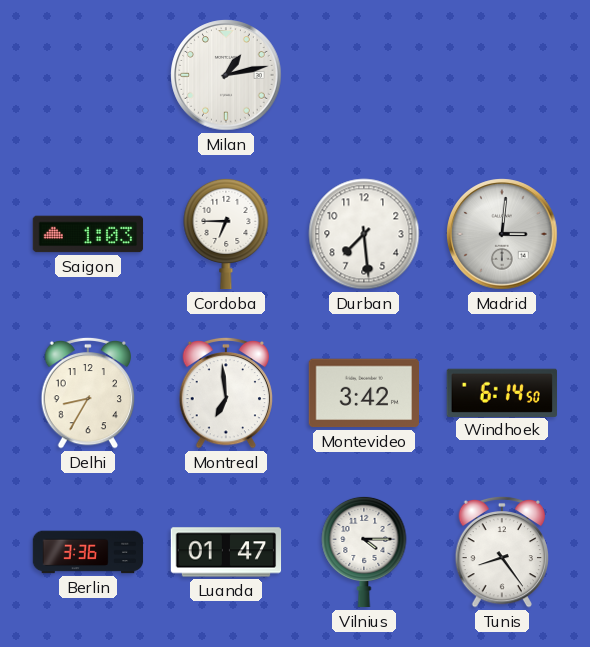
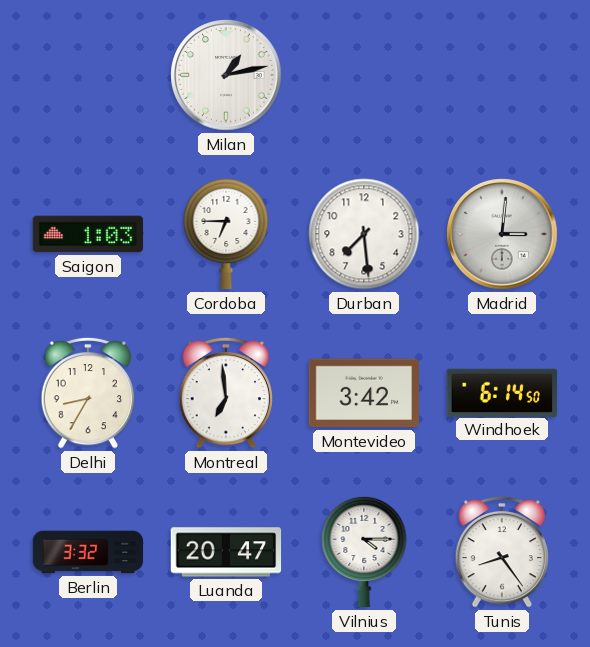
Berlin: 3:36 -> 3:32 (88, 552)
Luanda: 01:47 -> 20:47 (226, 552)
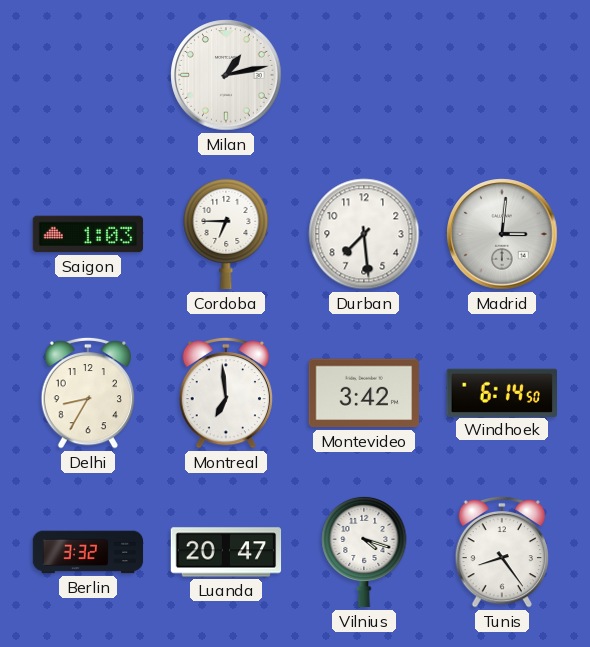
Vilnius: 4:15 -> 4:18 (364, 552)
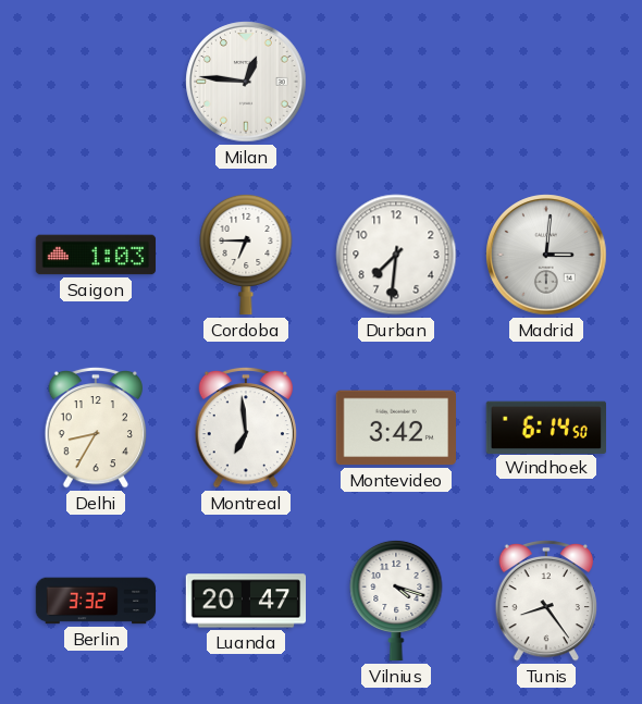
Milan: 1:13 -> 12:46 (246, 82)
Durban: 7:29 -> 7:31 (396, 255)
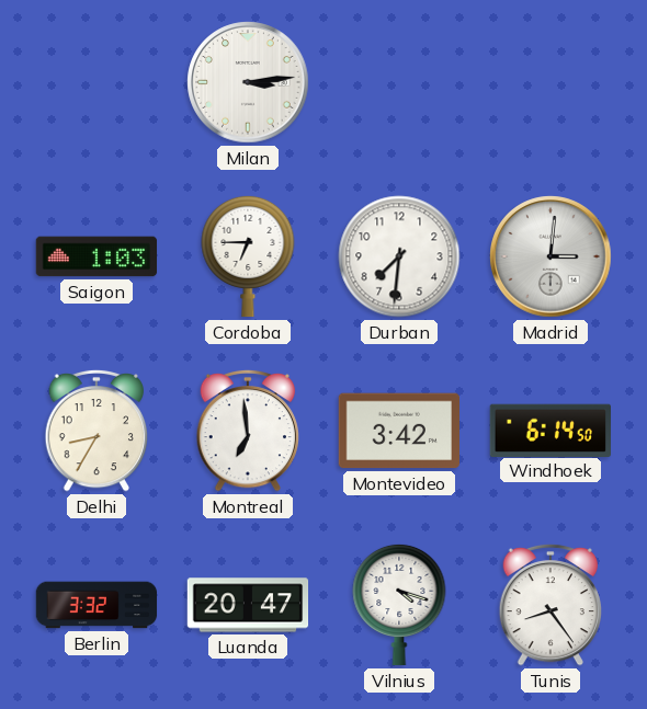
Milan: 12:46 -> 3:14 (248, 82)
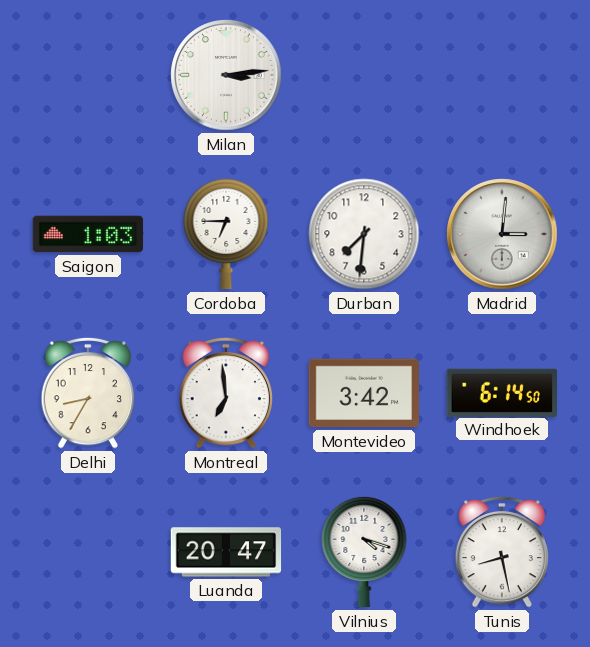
Berlin: 3:32 -> none (97, 605)
Tunis: 8:24 -> 8:28 (502, 552)
